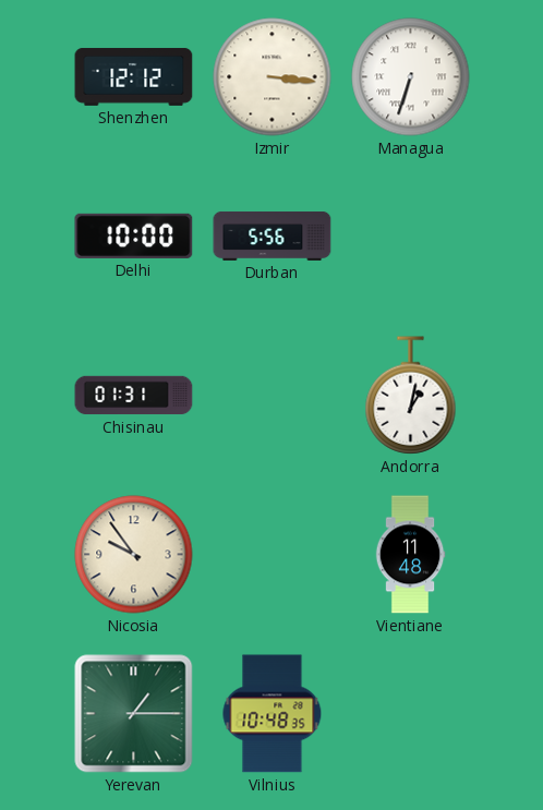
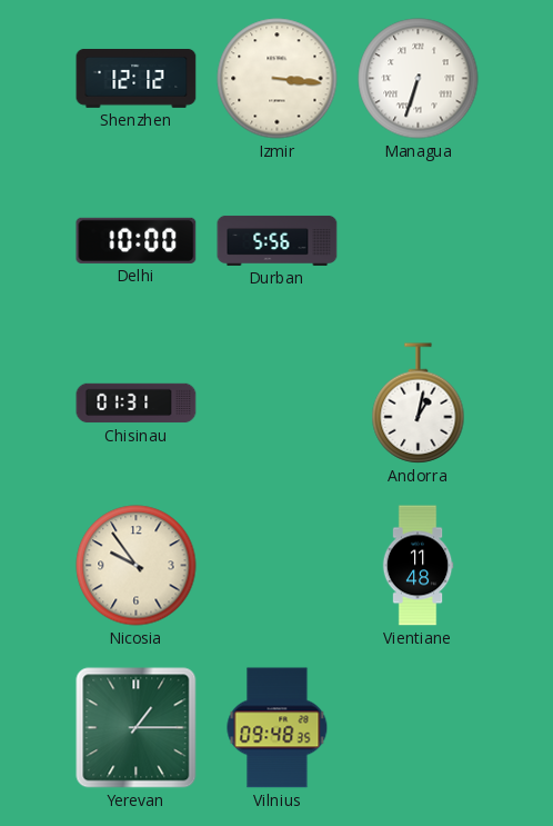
Vilnius: 10:48 -> 09:48 (278, 728)
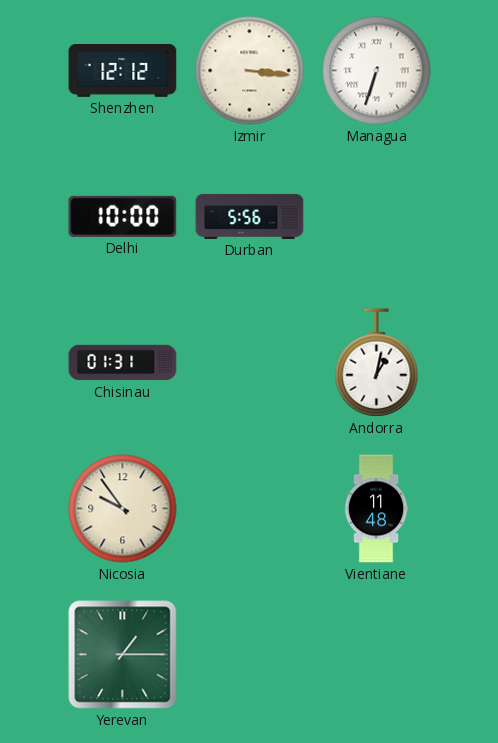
Vilnius: 09:48 -> none (278, 728)
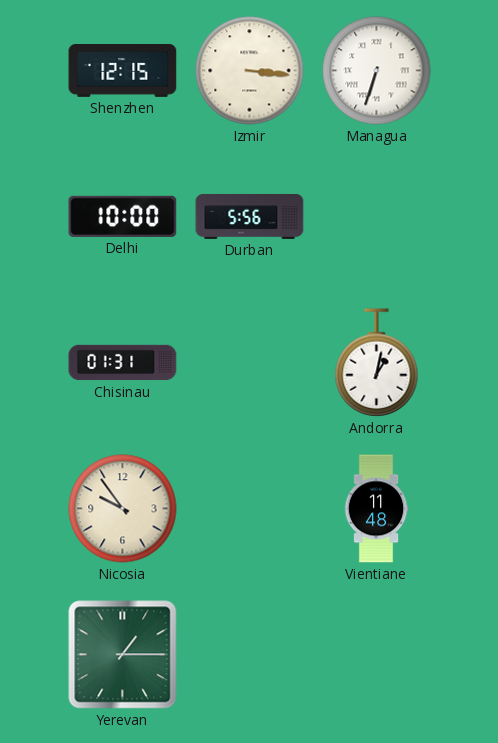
Shenzhen: 12:12 -> 12:15 (123, 70)
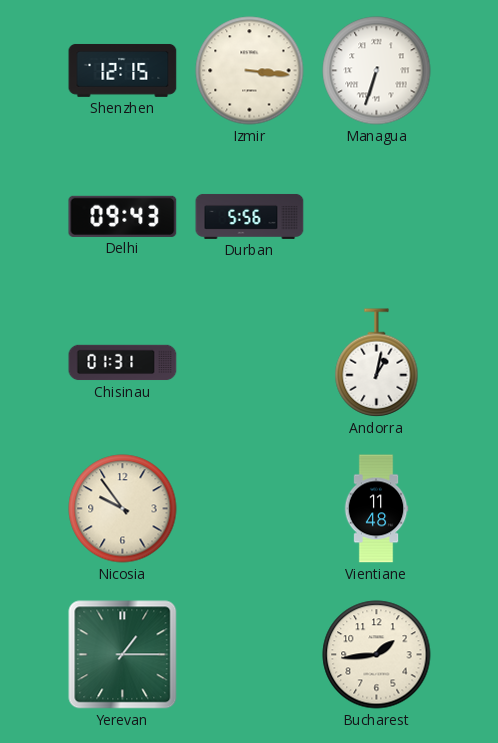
Delhi: 10:00 -> 09:43 (123, 216)
Bucharest: none -> 1:44 (377, 655)
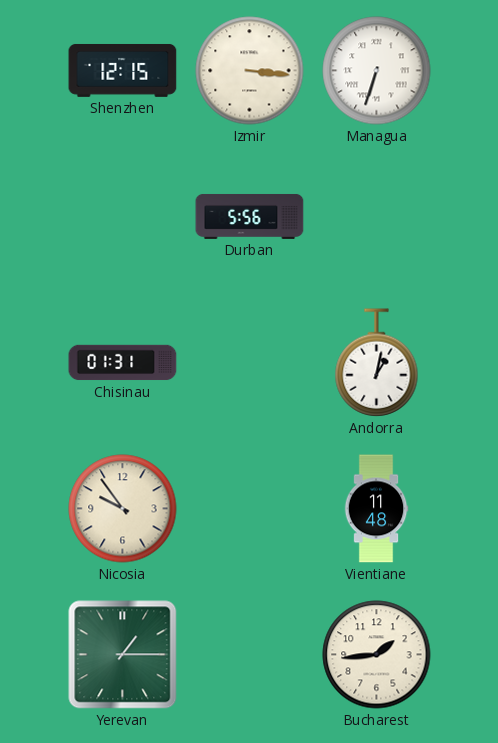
Delhi: 09:43 -> none (123, 216)
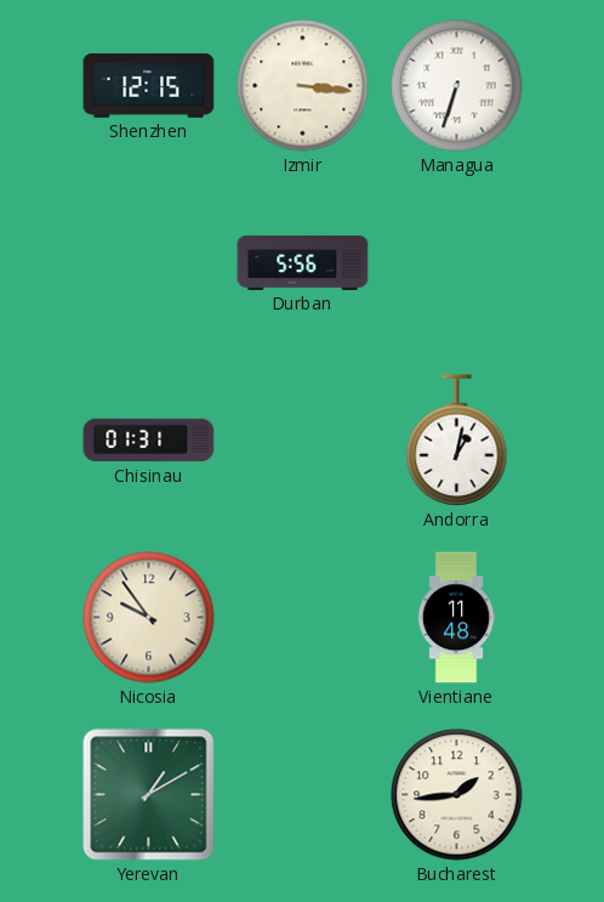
Yerevan: 1:15 -> 1:10 (149, 795)
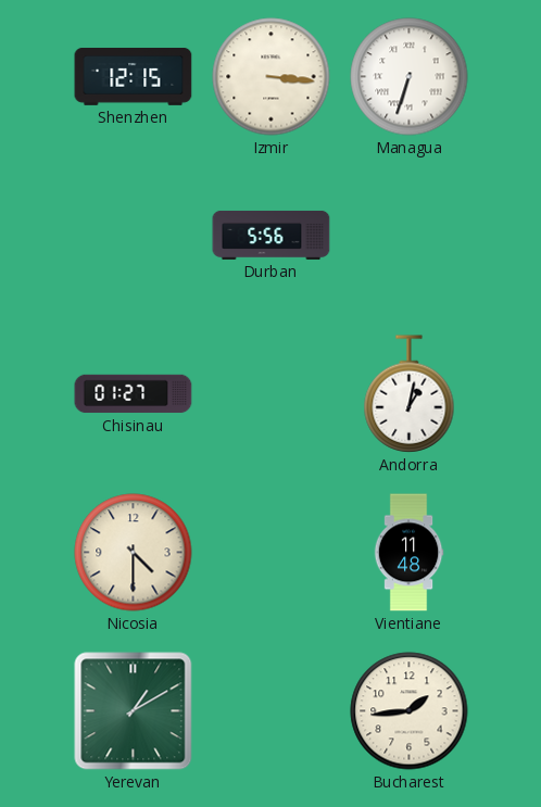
Chisinau: 01:31 -> 01:27 (134, 394)
Nicosia: 9:54 -> 4:30 (134, 553)
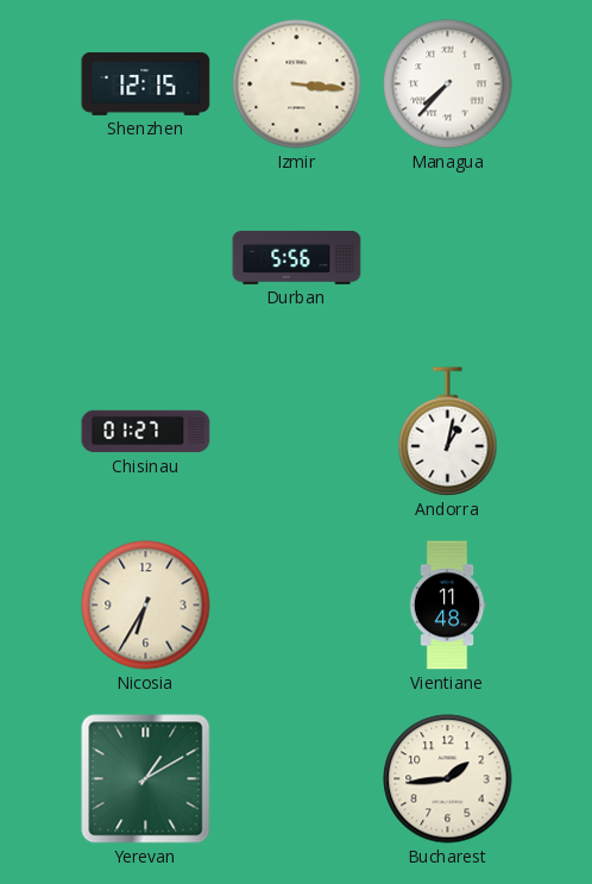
Managua: 6:33 -> 7:37 (448, 84)
Nicosia: 4:30 -> 6:35 (146, 606)
